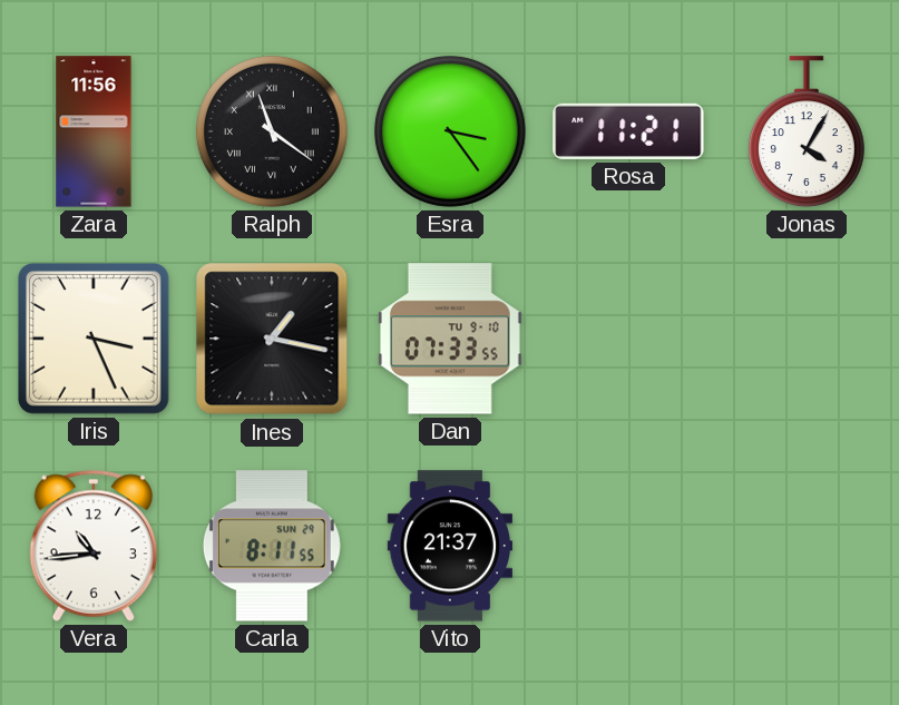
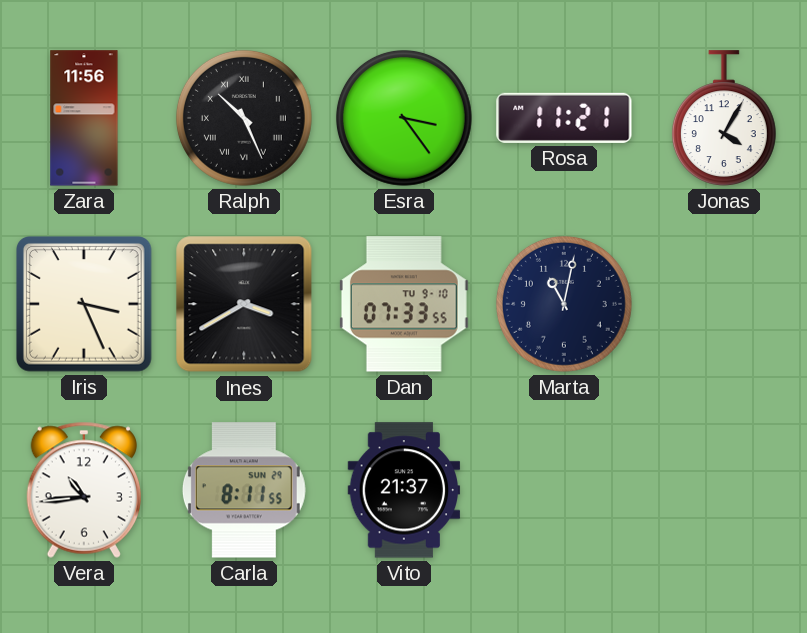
Ralph: 11:21 -> 10:26 (244, 118)
Ines: 1:17 -> 3:40 (244, 304)
Marta: none -> 11:02 (564, 304)
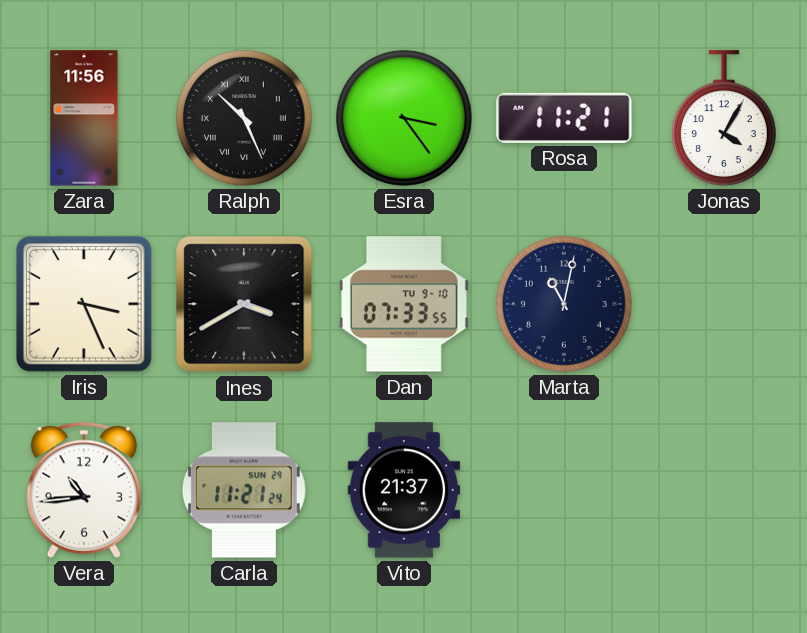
Carla: 8:11 -> 11:21 (244, 490)
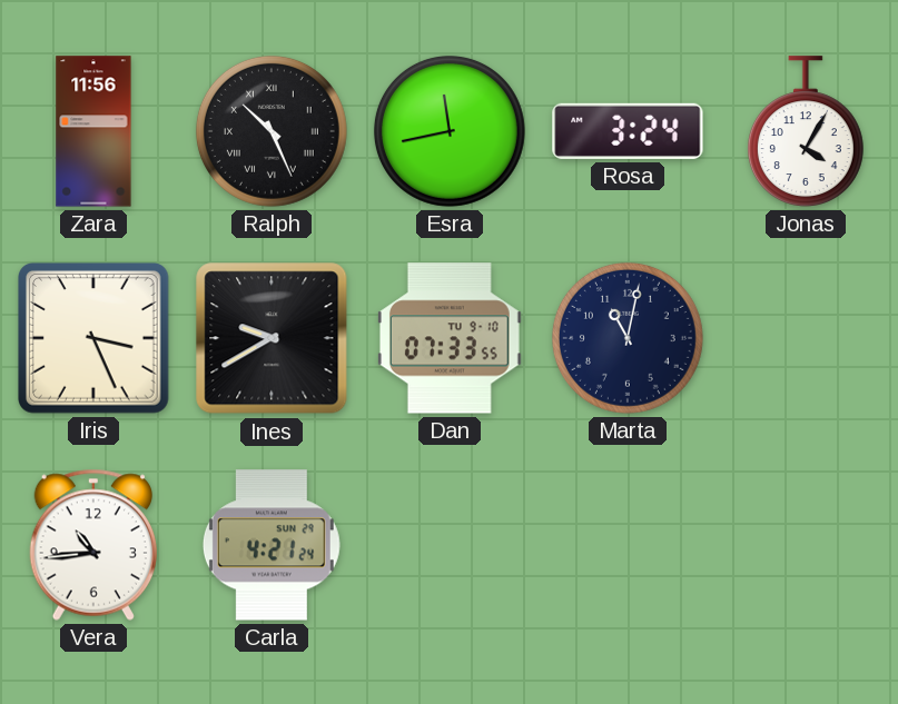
Esra: 3:24 -> 11:43 (450, 131)
Rosa: 11:21 -> 3:24 (628, 131)
Ines: 3:40 -> 9:40 (272, 338)
Carla: 11:21 -> 4:21 (272, 545)
Vito: 21:37 -> none (404, 490)
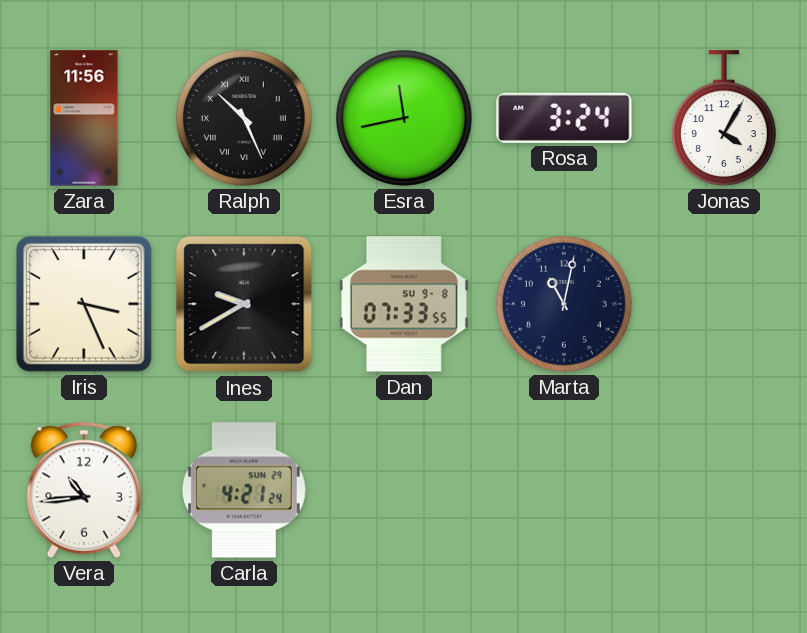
Dan date: TU 9-10 -> SU 9-8 (404, 304)
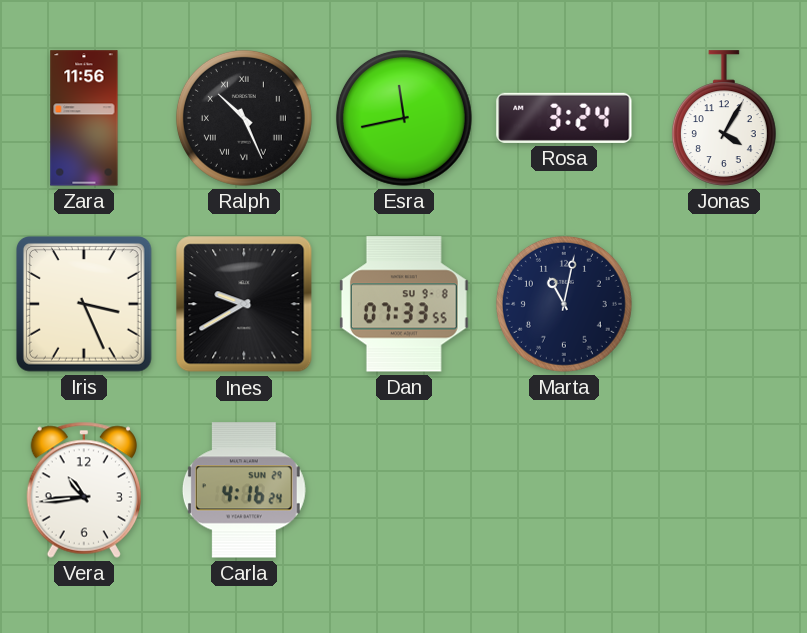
Carla: 4:21 -> 4:16 (244, 490)
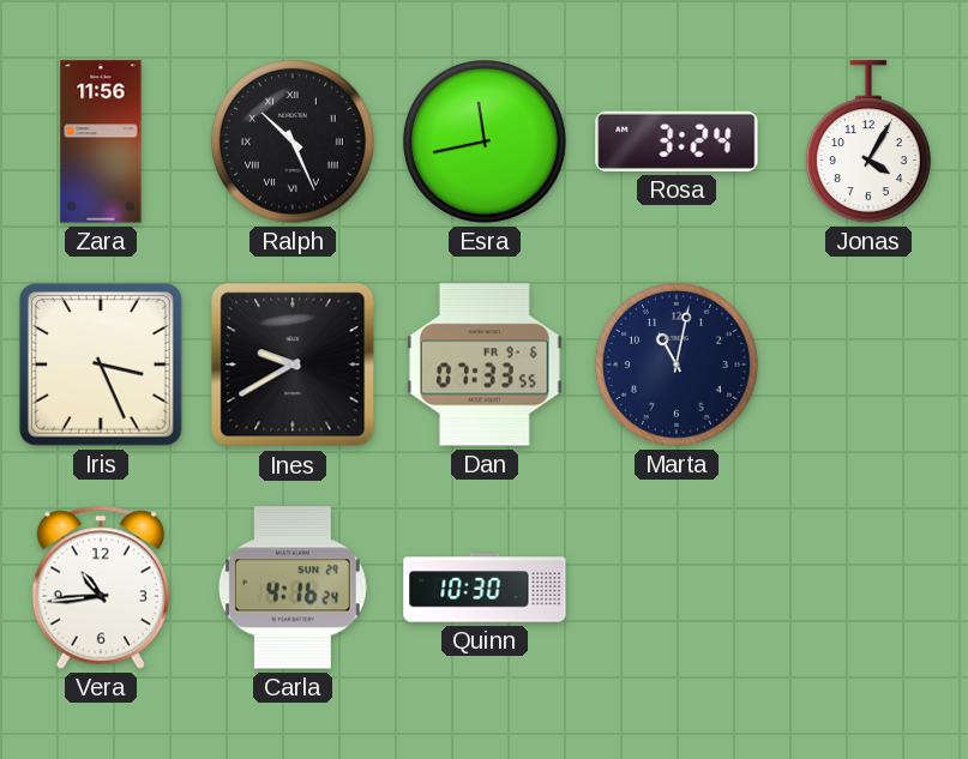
Dan date: SU 9-8 -> FR 9-6 (485, 365)
Quinn: none -> 10:30 (485, 588)
